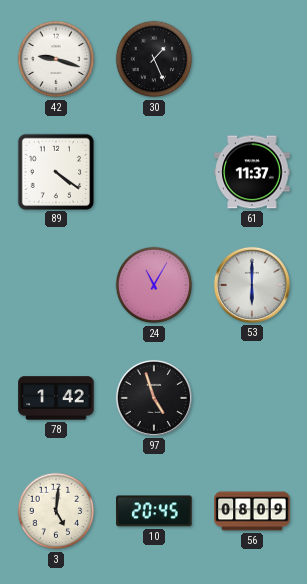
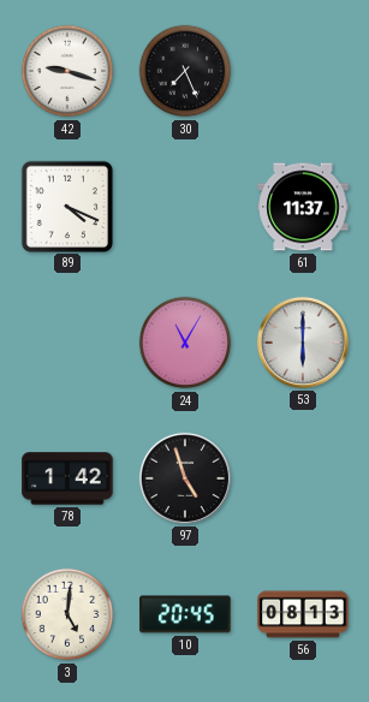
30: 1:26 -> 7:26 (185, 71)
89: 4:21 -> 4:19 (66, 206)
56: 08:09 -> 08:13 (303, 614)
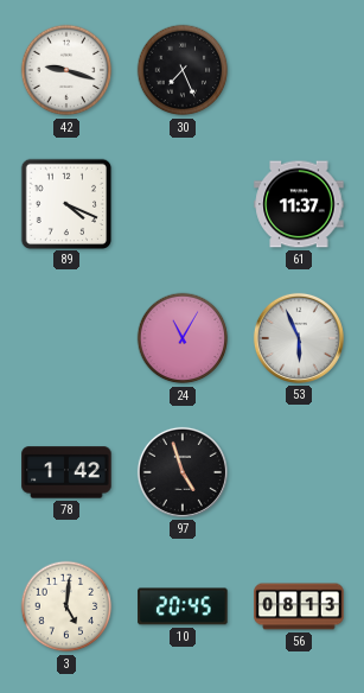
53: 6:00 -> 5:56 (299, 338)
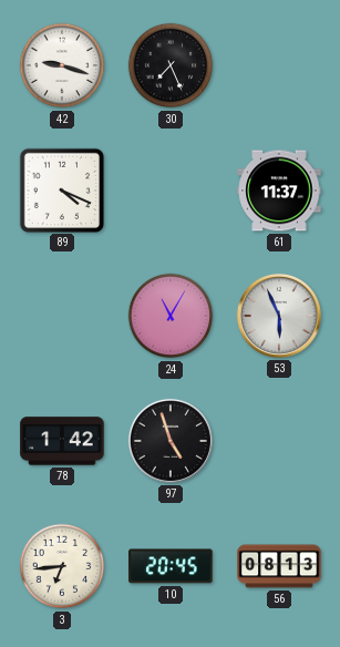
3: 5:01 -> 6:44 (62, 566)
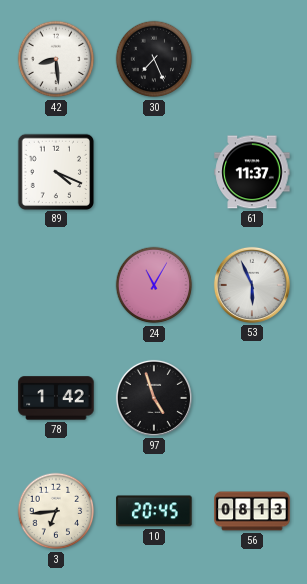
42: 9:18 -> 8:29 (56, 59)
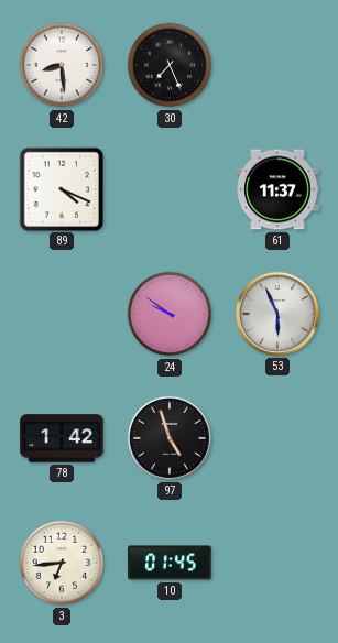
24: 11:05 -> 9:51 (170, 314)
10: 20:45 -> 01:45 (170, 563)
56: 08:13 -> none (252, 511)
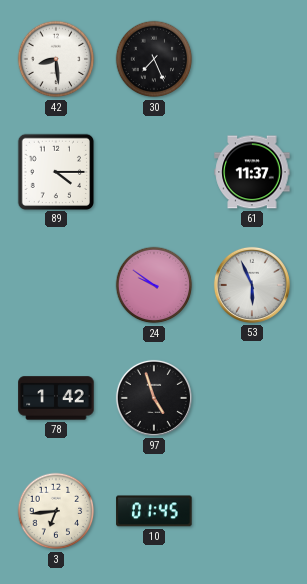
89: 4:19 -> 4:15 (55, 171)
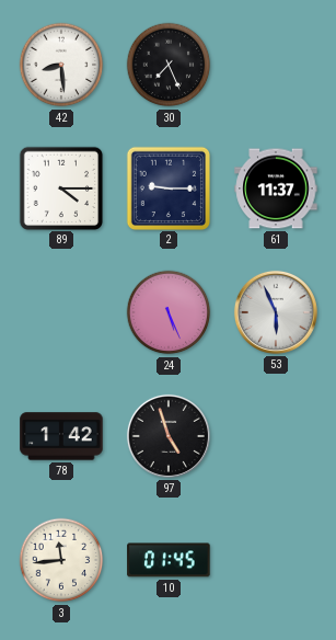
2: none -> 9:15 (167, 187)
24: 9:51 -> 5:26 (169, 312)
3: 6:44 -> 11:44 (61, 560)
